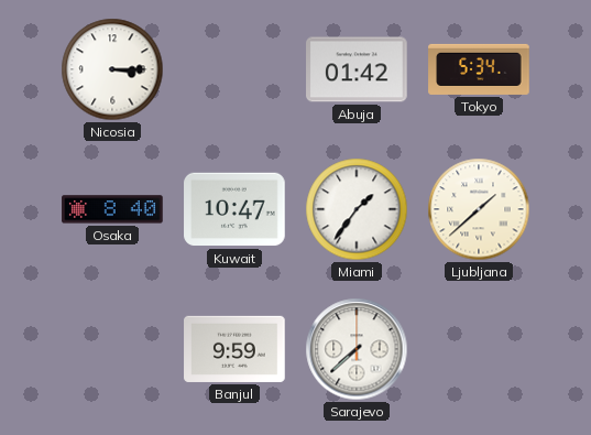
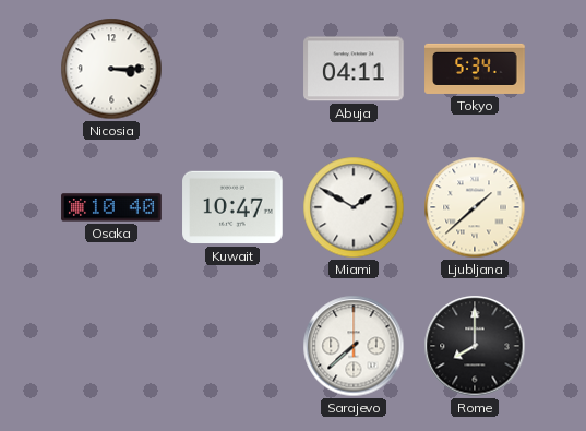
Abuja: 01:42 -> 04:11 (354, 69)
Osaka: 8:40 -> 10:40 (111, 207)
Miami: 1:36 -> 1:50 (354, 207)
Banjul: 9:59 -> none (234, 349)
Rome: none -> 8:00 (475, 346)
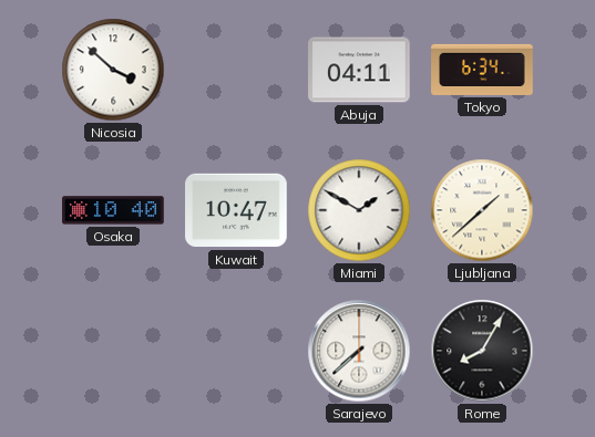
Nicosia: 3:15 -> 3:52 (113, 70)
Tokyo: 5:34 -> 6:34 (482, 70)
Rome: 8:00 -> 8:05 (482, 351)
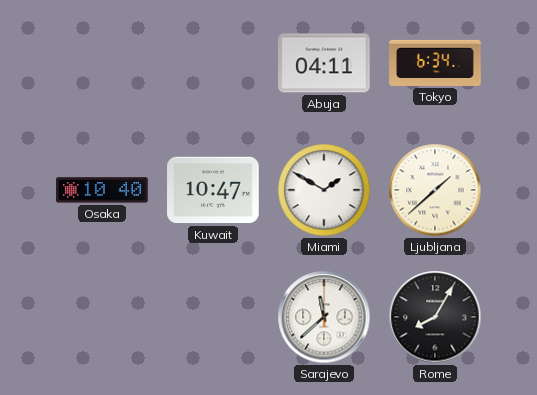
Nicosia: 3:52 -> none (113, 70)
Sarajevo: 7:38 -> 11:38 (324, 317)
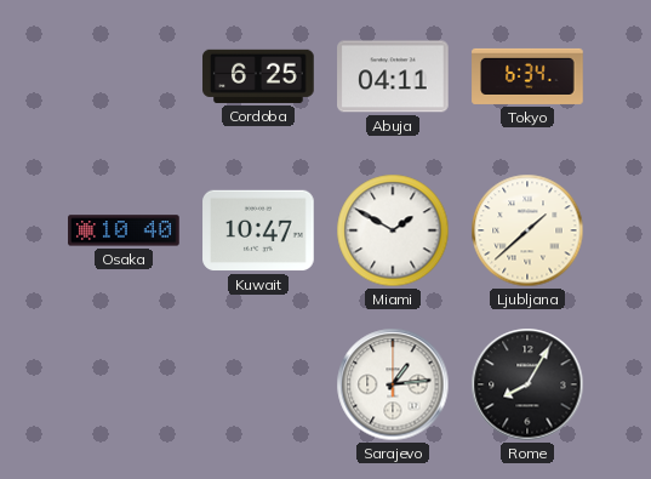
Cordoba: none -> 6:25 (258, 76)
Sarajevo: 11:38 -> 1:14 (393, 384)
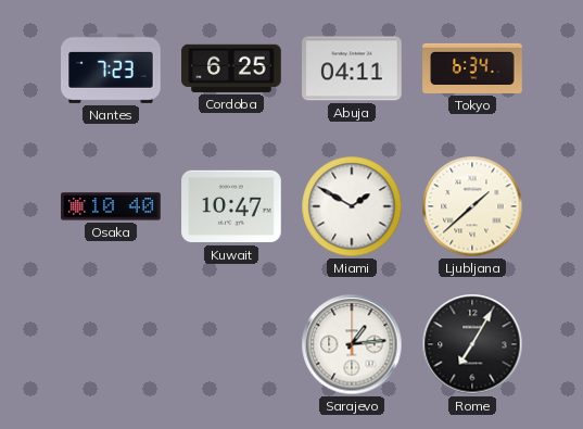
Nantes: none -> 7:23 (111, 68)
Rome: 8:05 -> 7:05 (472, 344)
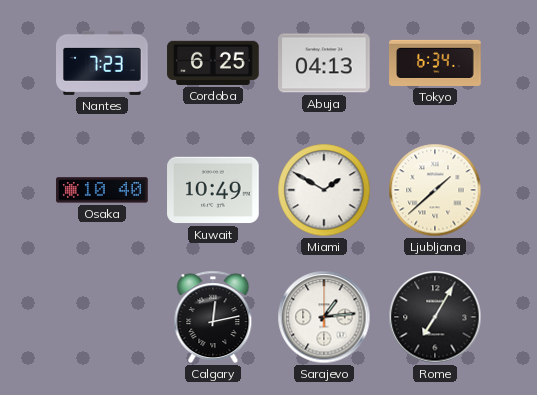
Abuja: 04:11 -> 04:13 (324, 63)
Kuwait: 10:47 -> 10:49 (213, 190)
Calgary: none -> 12:13 (213, 317)
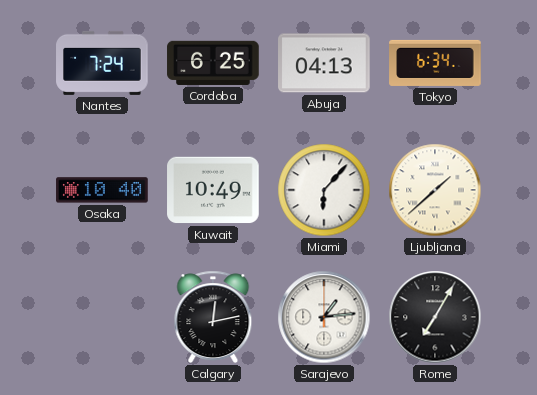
Nantes: 7:23 -> 7:24 (102, 63)
Miami: 1:50 -> 6:07 (324, 190)
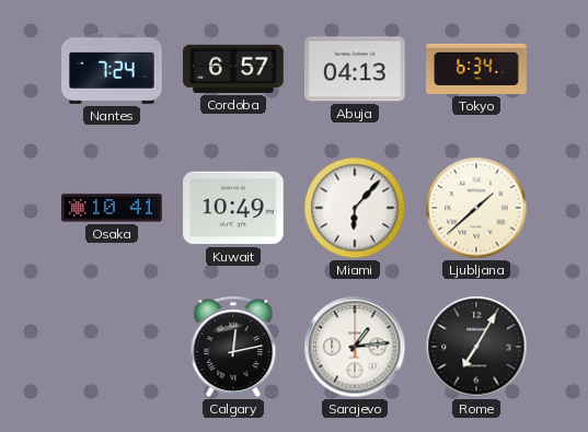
Cordoba: 6:25 -> 6:57 (233, 69)
Osaka: 10:40 -> 10:41 (112, 208)
